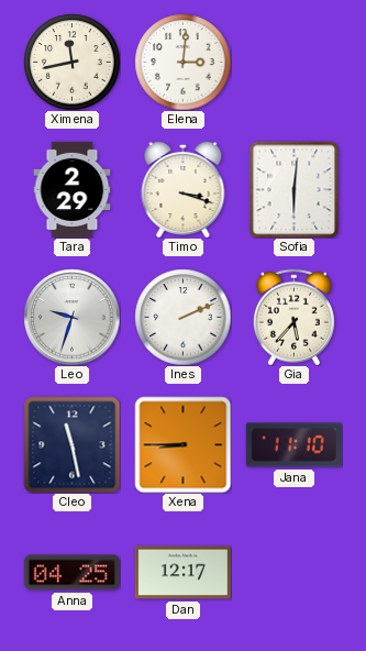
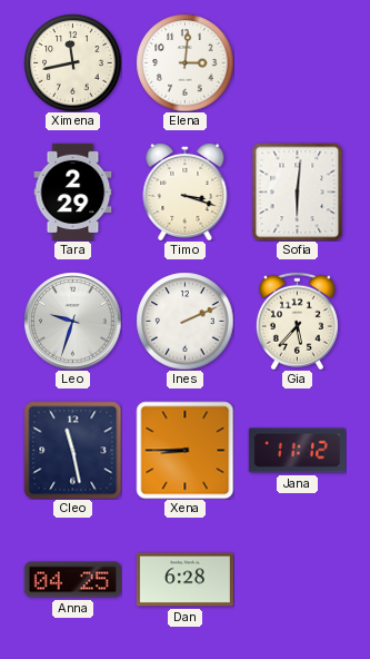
Jana: 11:10 -> 11:12 (297, 451)
Dan: 12:17 -> 6:28 (184, 580)
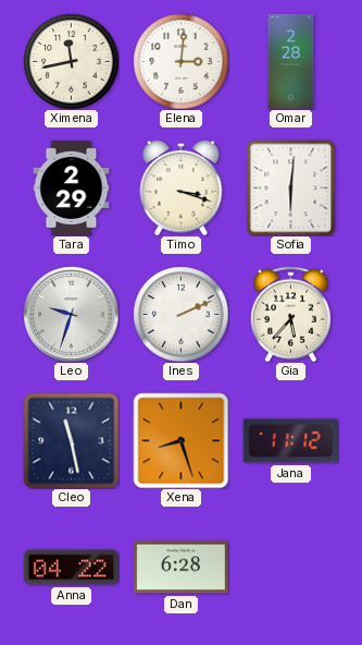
Omar: none -> 2:28 (291, 61)
Xena: 8:45 -> 8:27 (180, 440)
Anna: 04:25 -> 04:22 (71, 568)
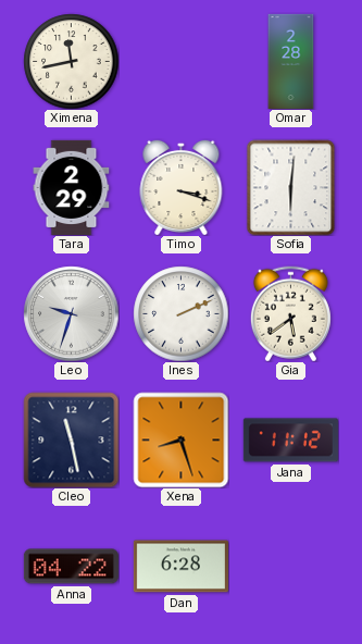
Elena: 3:01 -> none (180, 61)
Gia: 5:37 -> 5:39 (290, 313)
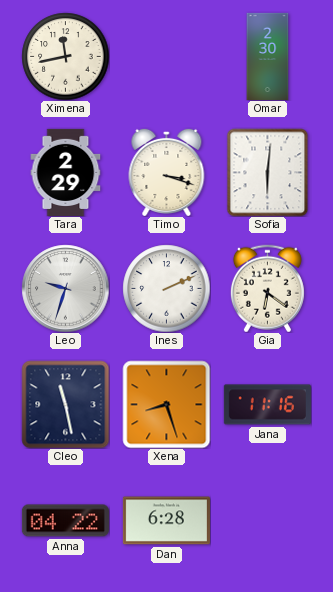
Omar: 2:28 -> 2:30 (268, 56)
Gia: 5:39 -> 6:21 (267, 288)
Jana: 11:12 -> 11:16 (267, 405)
